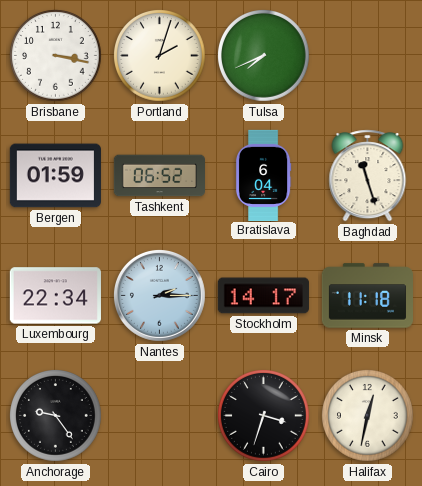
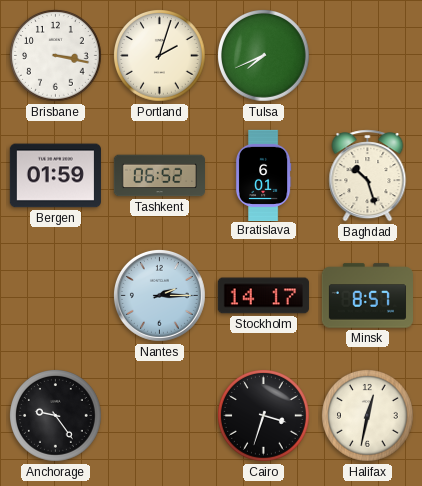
Bratislava: 6:04 -> 6:01 (263, 175)
Baghdad: 11:27 -> 10:27 (368, 176)
Luxembourg: 22:34 -> none (55, 296)
Minsk: 11:18 -> 8:57 (367, 296)
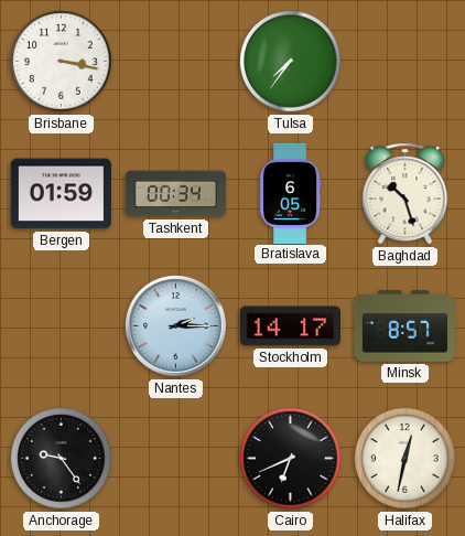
Portland: 2:03 -> none (160, 56)
Tulsa: 7:41 -> 7:36 (291, 62)
Tashkent: 06:52 -> 00:34 (175, 194)
Bratislava: 6:01 -> 6:05 (290, 193)
Cairo: 3:33 -> 6:41 (291, 459)
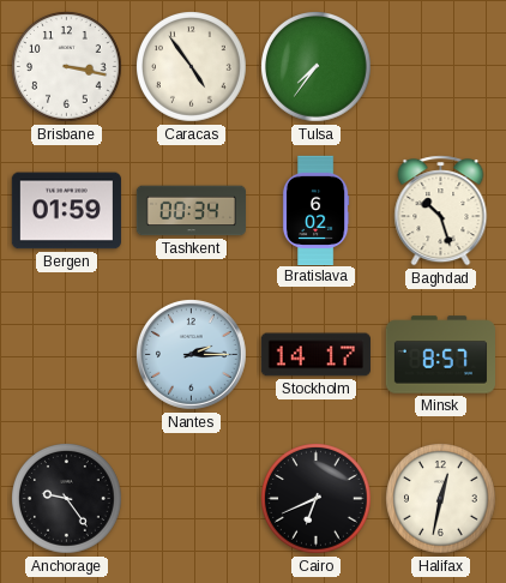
Caracas: none -> 4:54 (192, 67)
Bratislava: 6:05 -> 6:02 (315, 210)
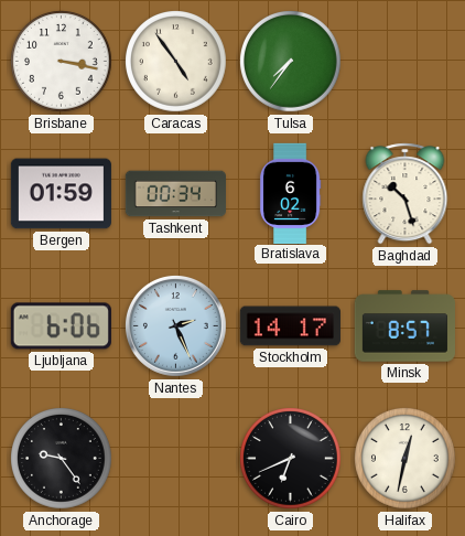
Ljubljana: none -> 6:06 (61, 326)
Nantes: 2:15 -> 2:26 (175, 325)
